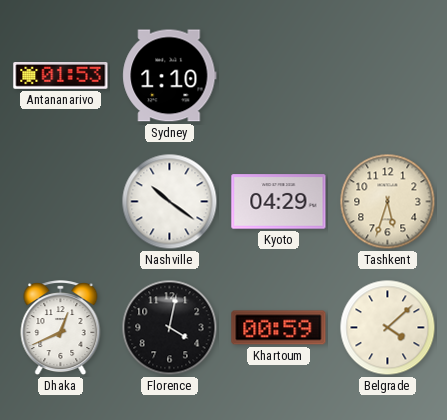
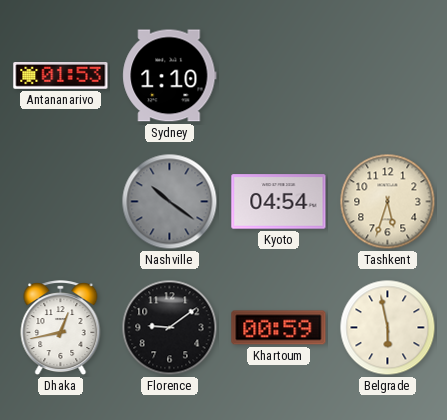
Nashville dial: white -> grey (170, 202)
Kyoto: 04:29 -> 04:54 (279, 202)
Dhaka: 12:41 -> 12:43 (61, 328)
Florence: 4:02 -> 9:09 (170, 328)
Belgrade: 4:08 -> 5:58 (388, 328)
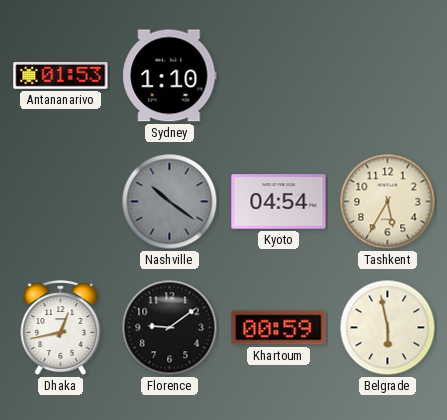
Tashkent: 5:33 -> 5:35 (388, 202)
